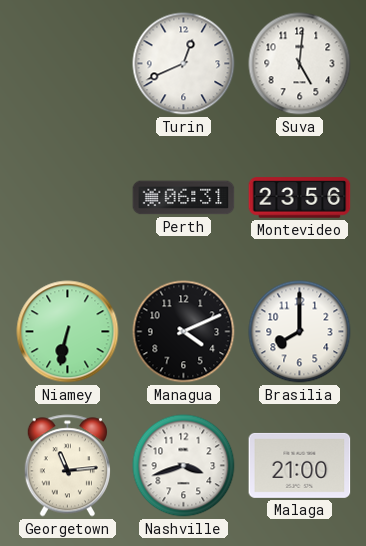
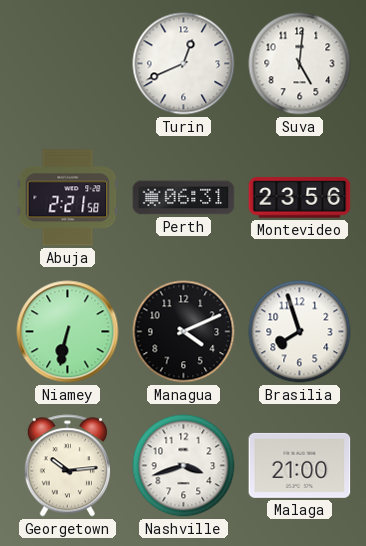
Abuja: none -> 2:21 (68, 198)
Brasilia: 8:00 -> 7:57 (300, 332)
Georgetown: 11:14 -> 10:14 (67, 466)
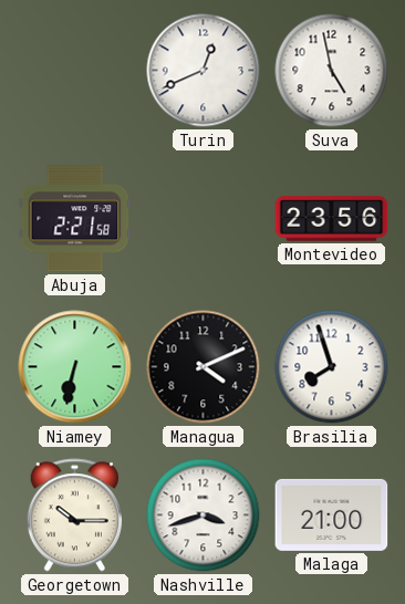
Suva: 5:01 -> 4:58 (332, 71)
Perth: 06:31 -> none (184, 198)
Georgetown: 10:14 -> 10:15 (74, 516)
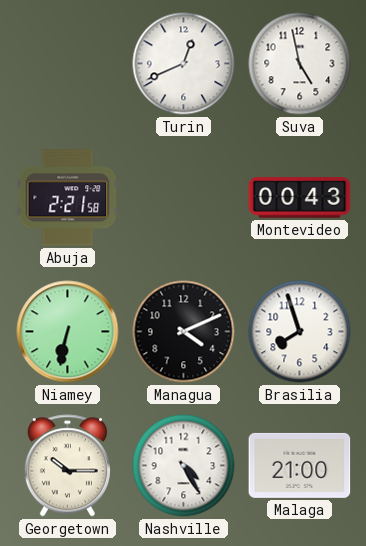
Montevideo: 23:56 -> 00:43 (300, 198)
Nashville: 3:42 -> 4:25 (184, 466)
